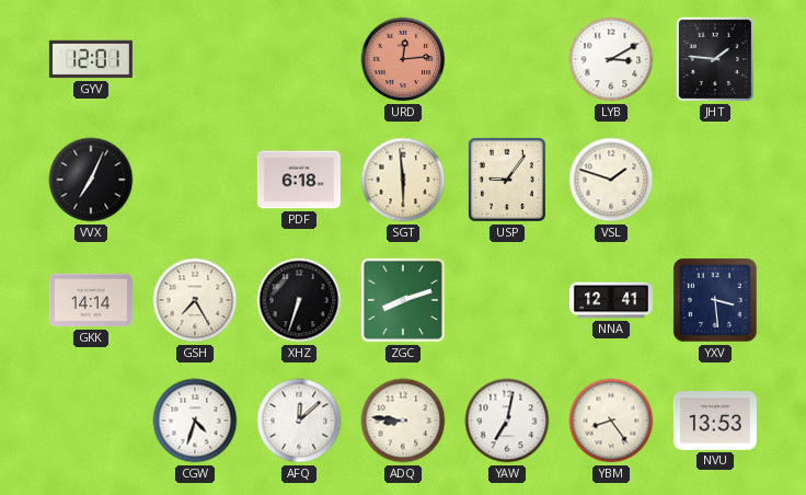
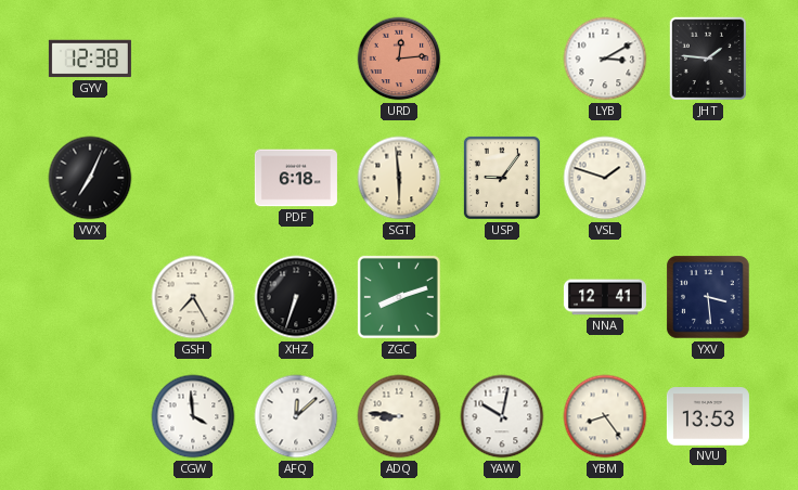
GYV: 12:01 -> 12:38 (90, 59)
GKK: 14:14 -> none (91, 300)
CGW: 4:33 -> 3:59 (193, 416)
YAW: 7:02 -> 10:02 (502, 416)
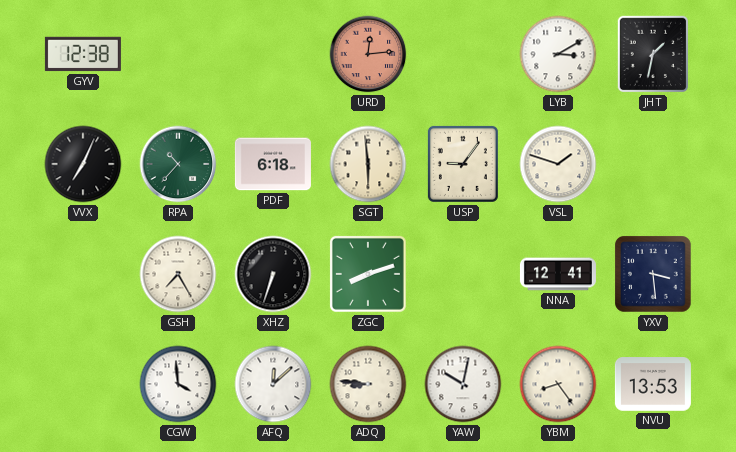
JHT: 1:46 -> 1:32 (653, 54)
RPA: none -> 10:37 (178, 164)
